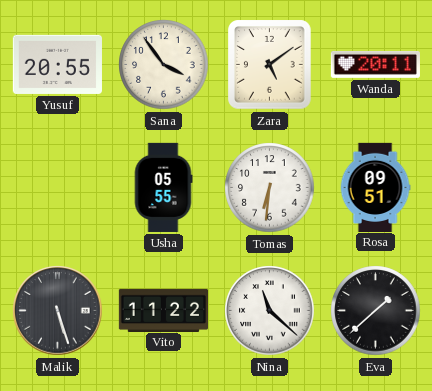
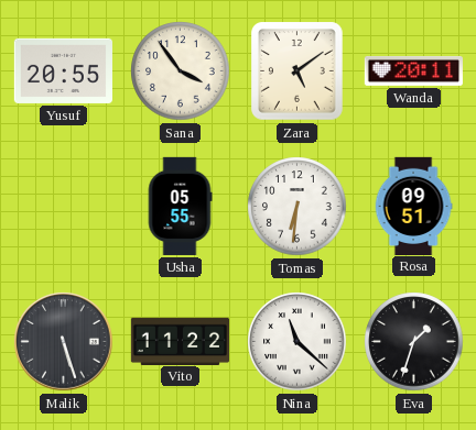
Eva: 1:38 -> 1:33 (414, 342)
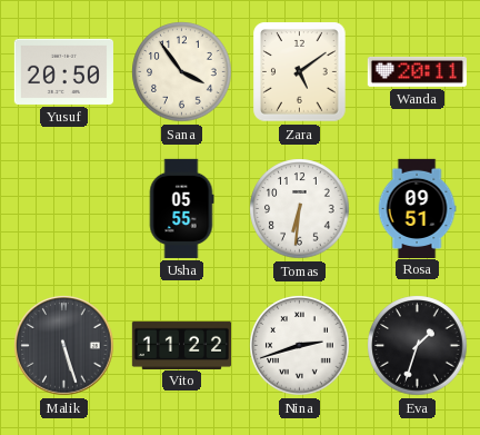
Yusuf: 20:55 -> 20:50 (63, 71)
Nina: 11:22 -> 2:42 (300, 346)
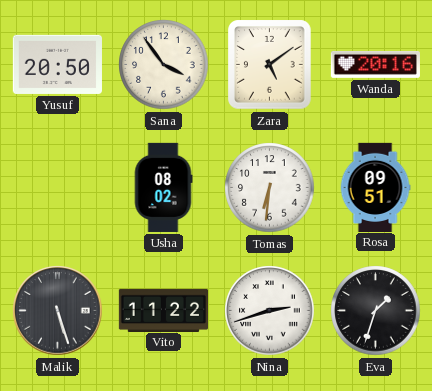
Wanda: 20:11 -> 20:16 (375, 64)
Usha: 05:55 -> 08:02 (163, 187)
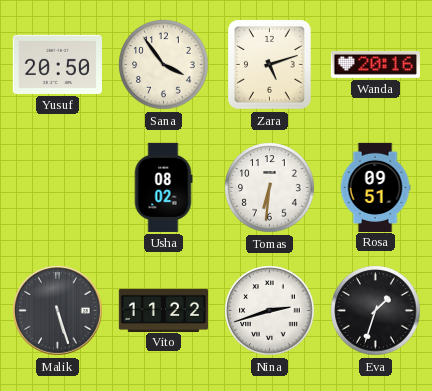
Zara: 5:09 -> 5:12 (270, 65)
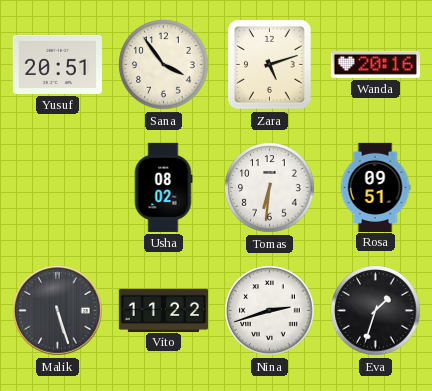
Yusuf: 20:50 -> 20:51 (57, 64)
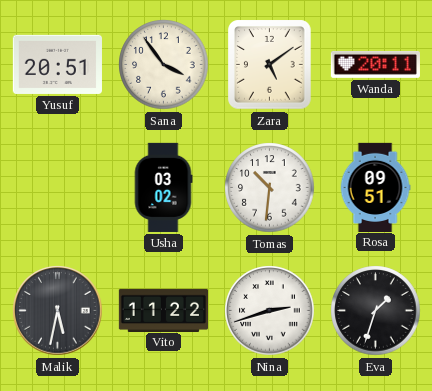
Zara: 5:12 -> 5:09 (270, 65)
Wanda: 20:16 -> 20:11 (375, 64)
Usha: 08:02 -> 03:02 (163, 187)
Tomas: 6:31 -> 10:31 (270, 188)
Malik: 5:27 -> 5:32 (58, 311)
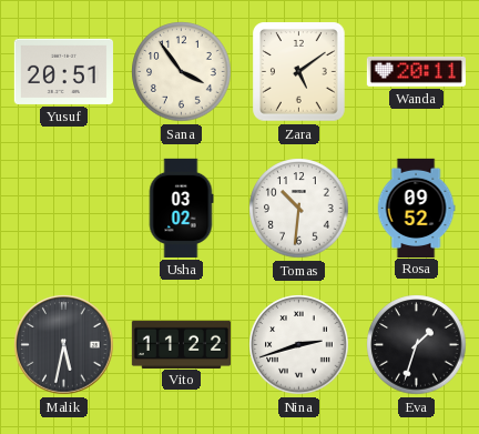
Rosa: 09:51 -> 09:52 (416, 208)
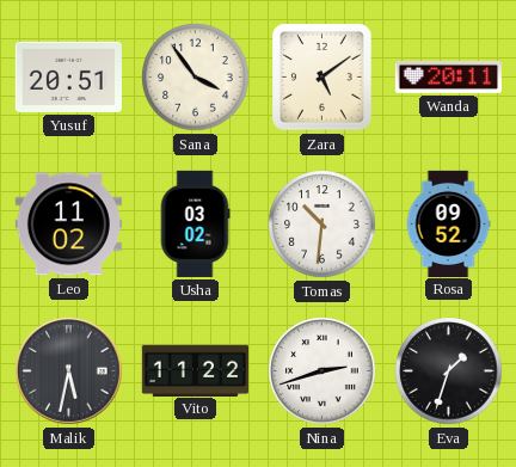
Leo: none -> 11:02 (68, 225)
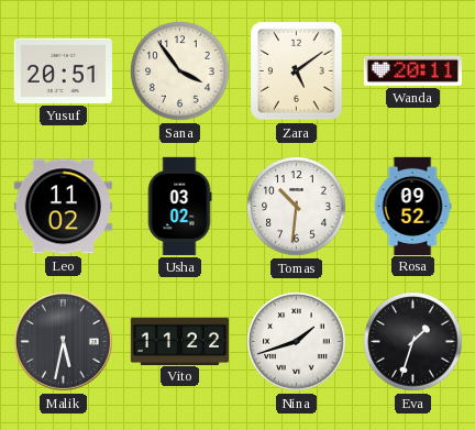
Nina: 2:42 -> 1:42 (297, 342)
